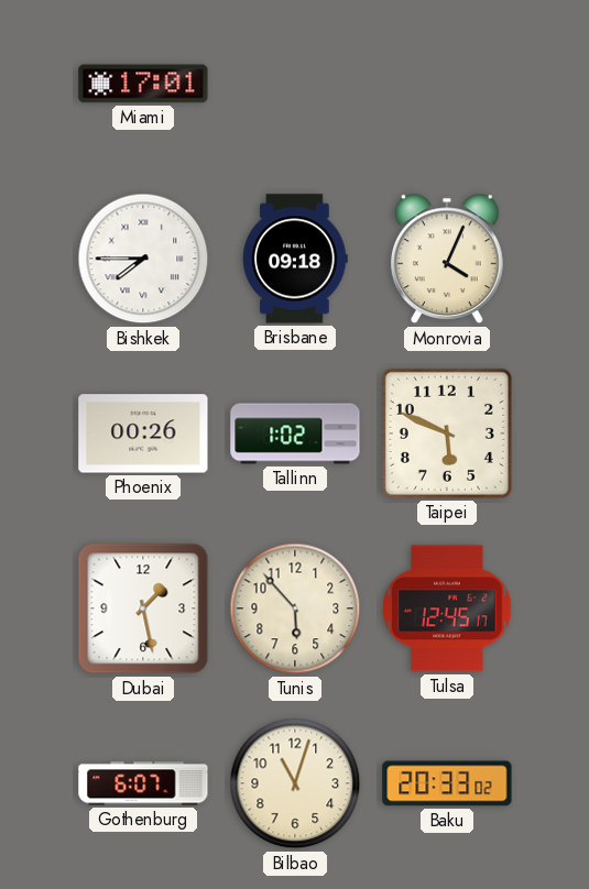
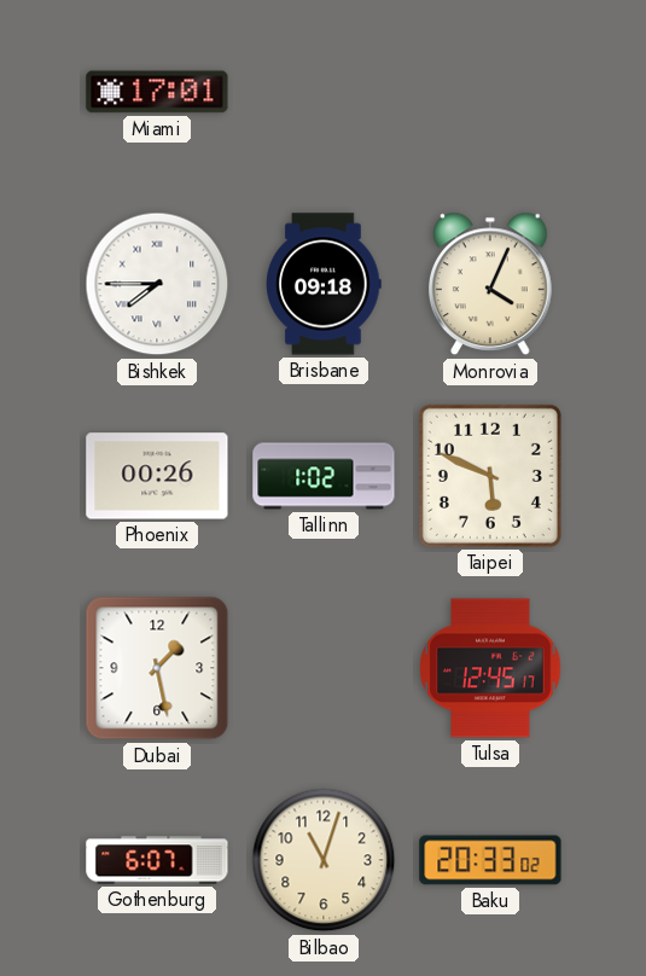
Tunis: 5:53 -> none (295, 608)
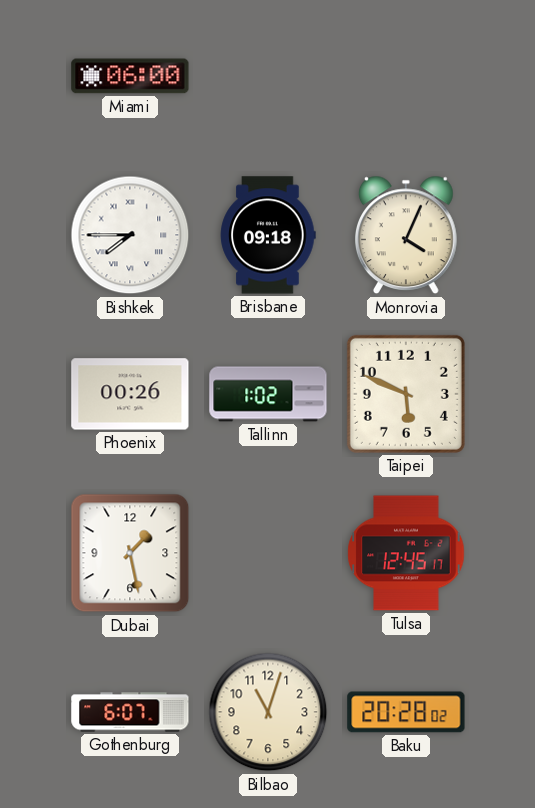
Miami: 17:01 -> 06:00 (130, 76)
Baku: 20:33 -> 20:28 (406, 712)
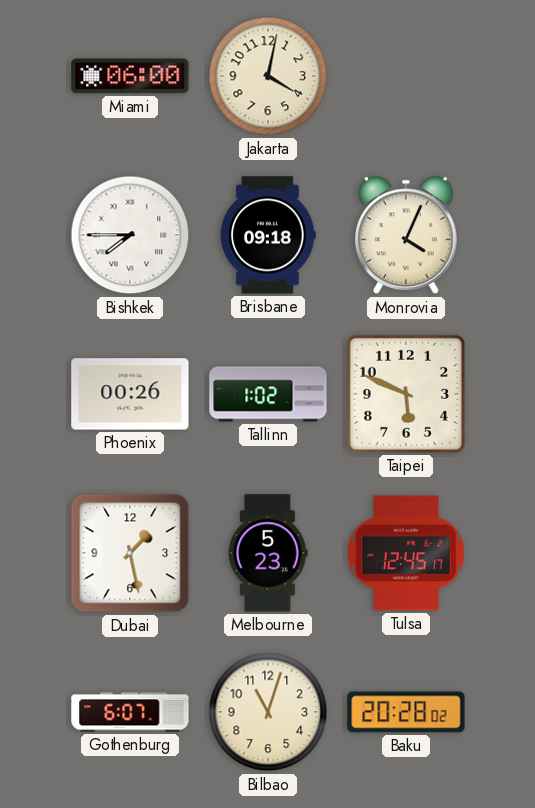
Jakarta: none -> 4:02 (268, 76)
Melbourne: none -> 5:23 (268, 553)
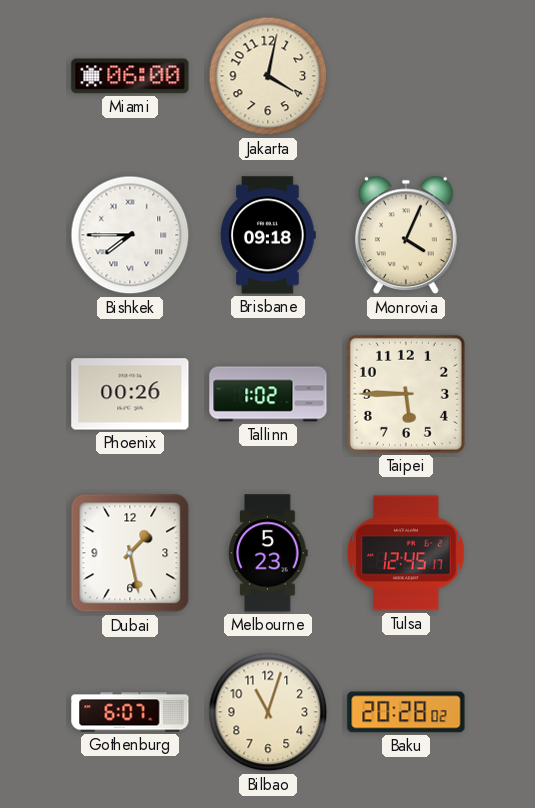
Taipei: 5:49 -> 5:45 (406, 394)
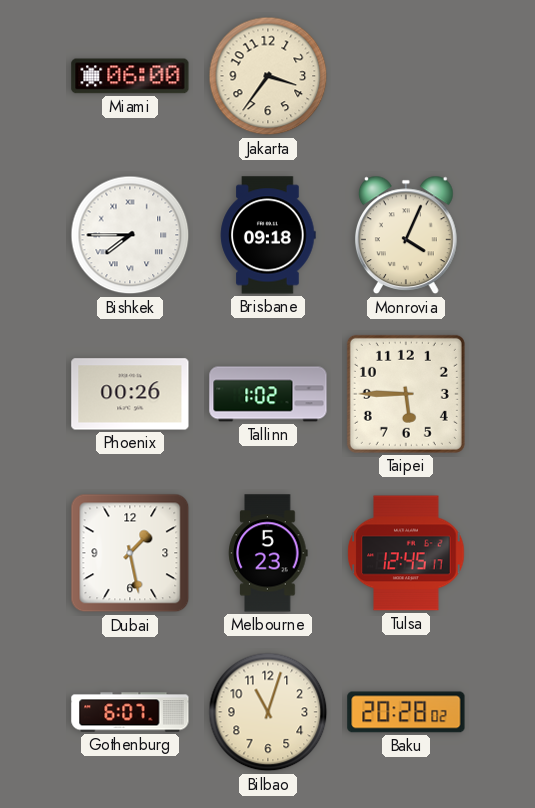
Jakarta: 4:02 -> 3:36 (268, 76)
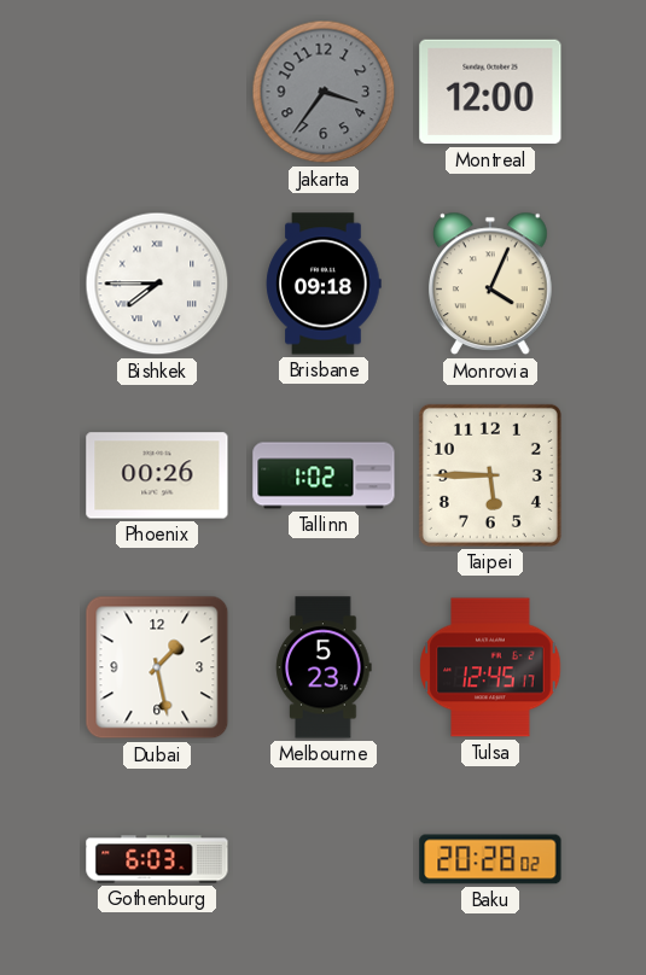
Miami: 06:00 -> none (130, 76)
Jakarta dial: cream -> grey (324, 92)
Montreal: none -> 12:00 (490, 92)
Gothenburg: 6:07 -> 6:03 (157, 859)
Bilbao: 11:03 -> none (268, 712)
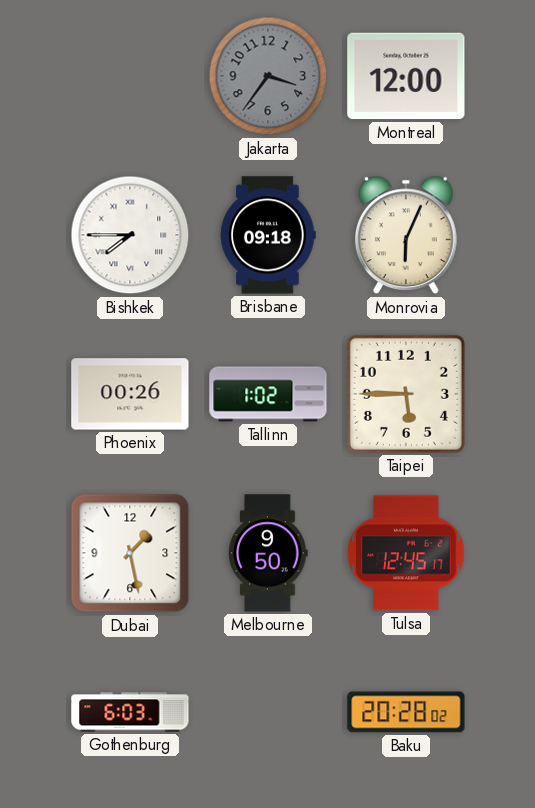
Monrovia: 4:04 -> 6:04 (407, 235)
Melbourne: 5:23 -> 9:50 (268, 553)
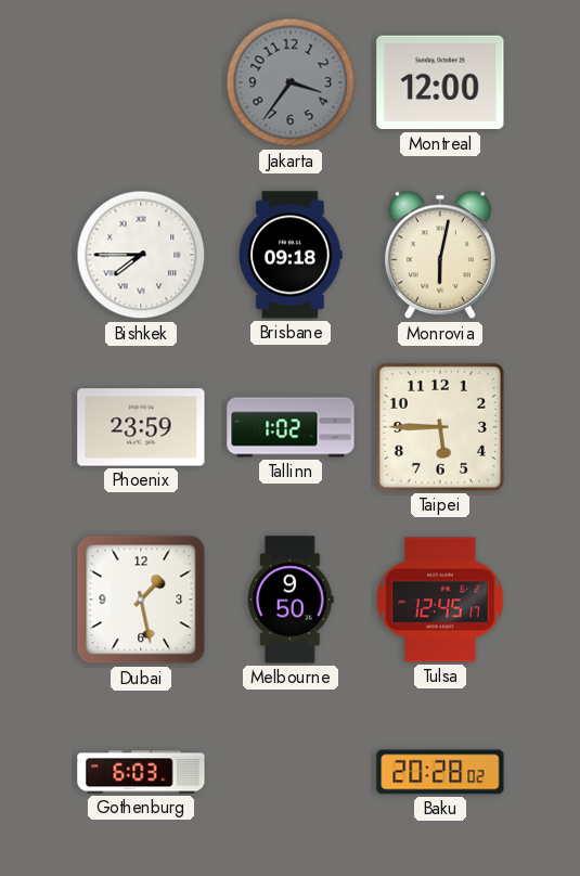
Monrovia: 6:04 -> 6:02 (441, 255)
Phoenix: 00:26 -> 23:59 (141, 427)
